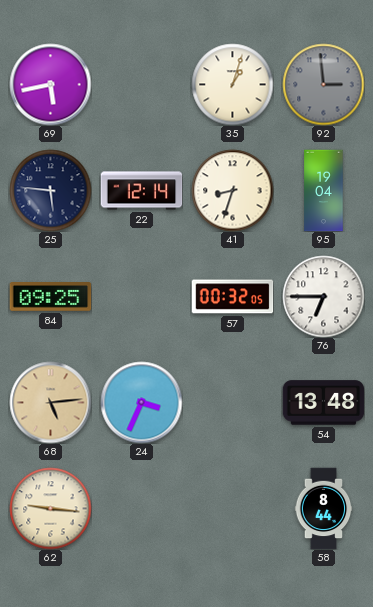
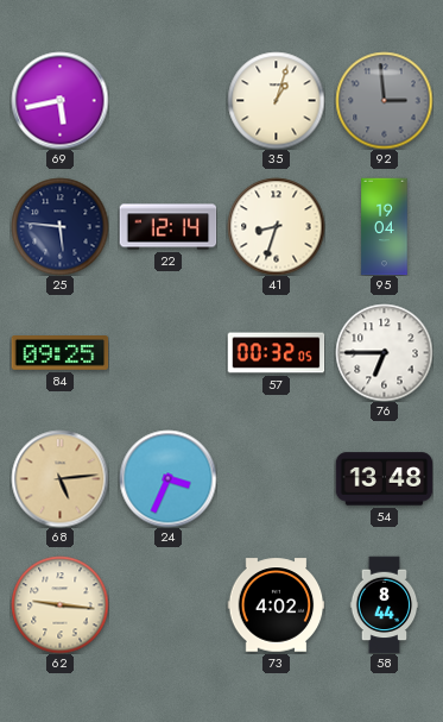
73: none -> 4:02 (276, 605)
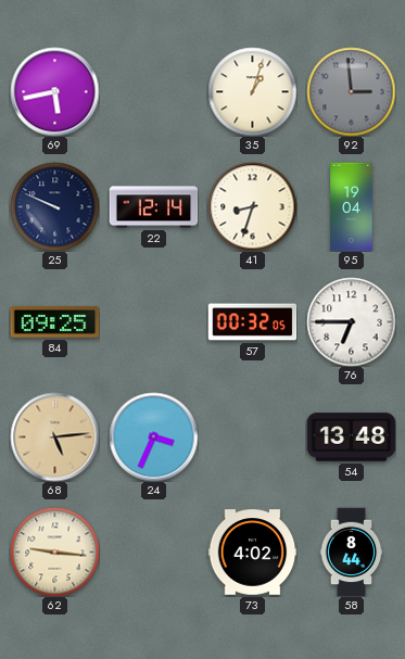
25: 5:46 -> 9:49 (54, 206)
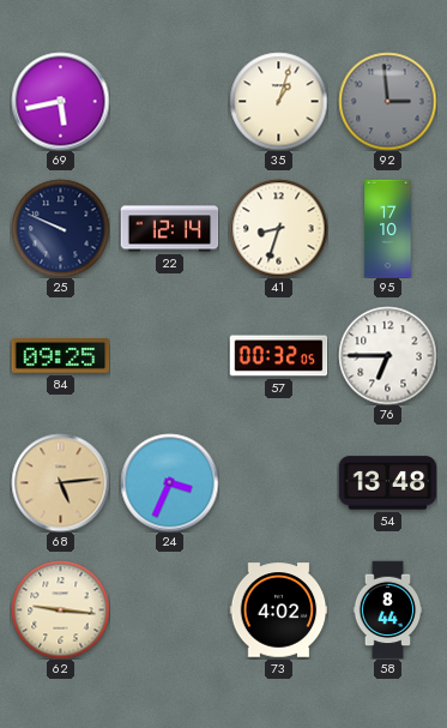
95: 19:04 -> 17:10 (388, 228)
